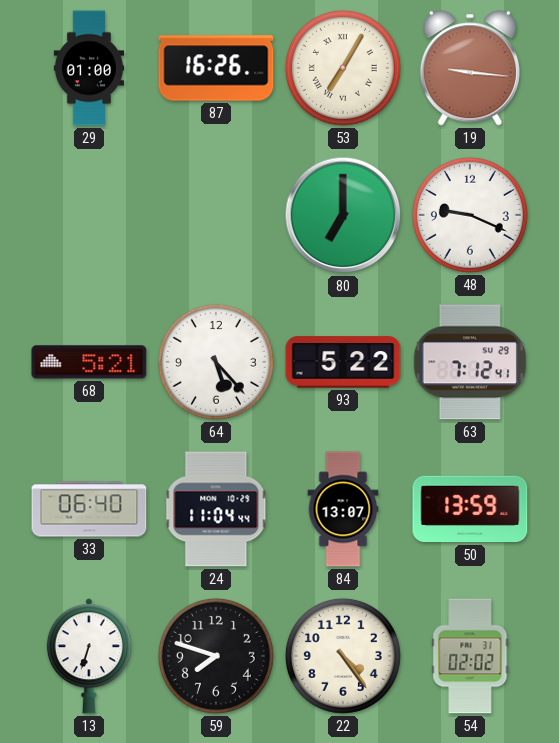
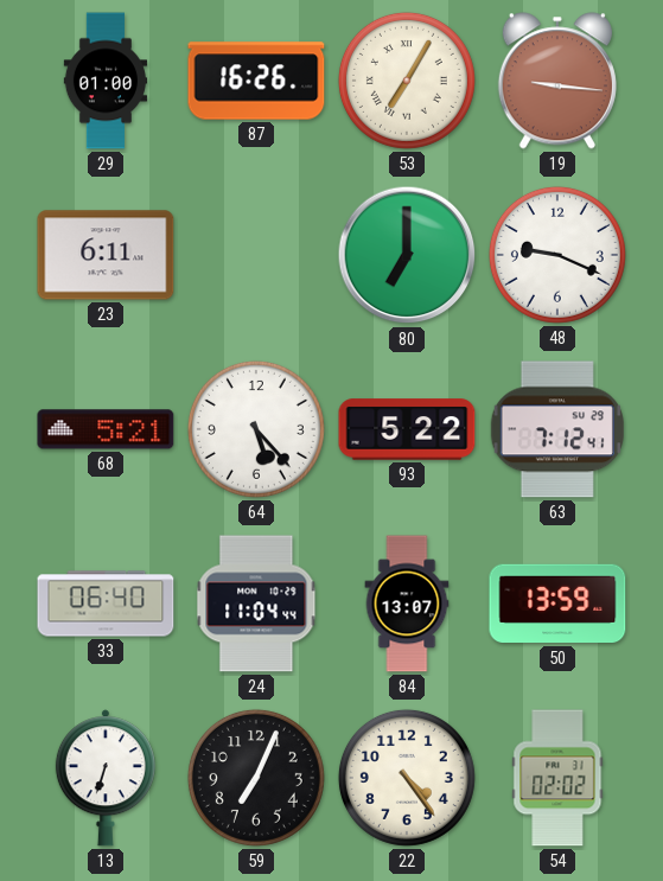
23: none -> 6:11 (106, 255)
59: 7:48 -> 7:04 (256, 778)
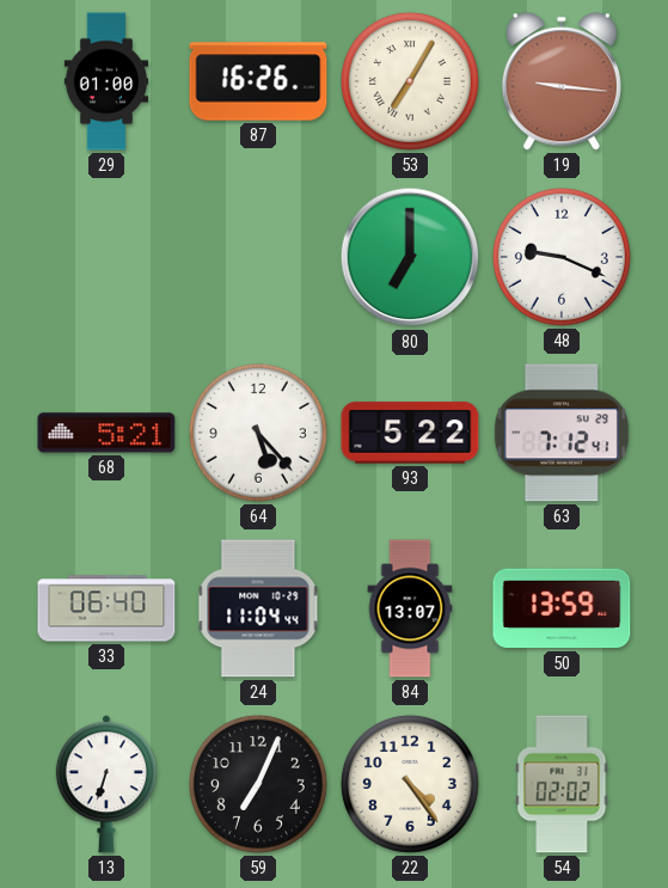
23: 6:11 -> none (106, 255)
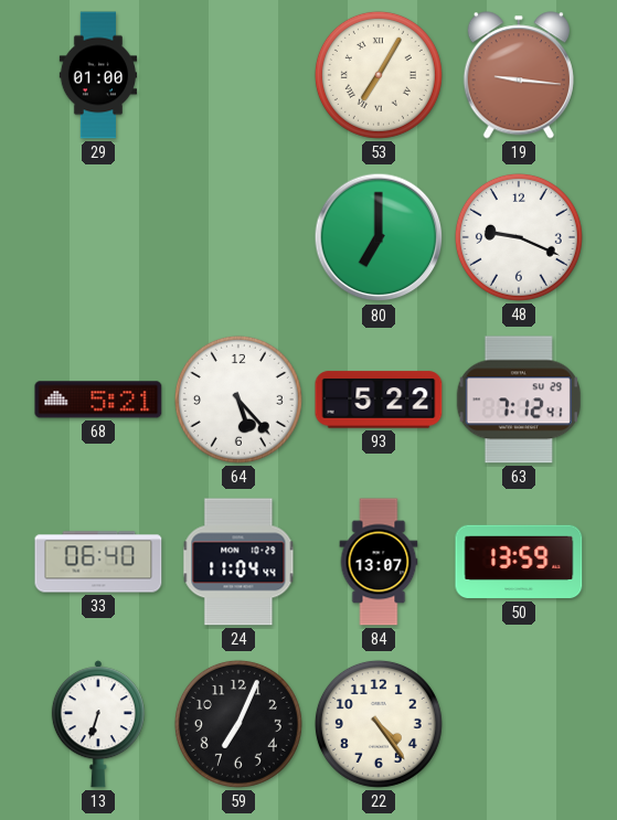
87: 16:26 -> none (258, 81)
54: 02:02 -> none (562, 784)
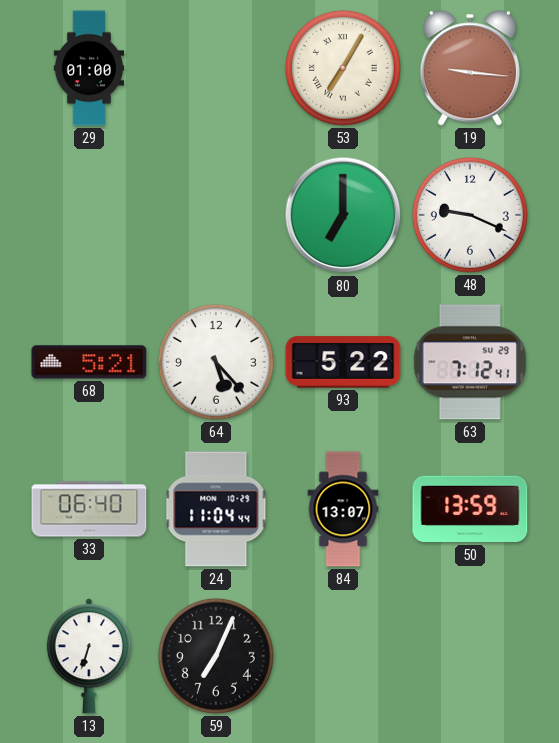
22: 4:24 -> none (379, 724)
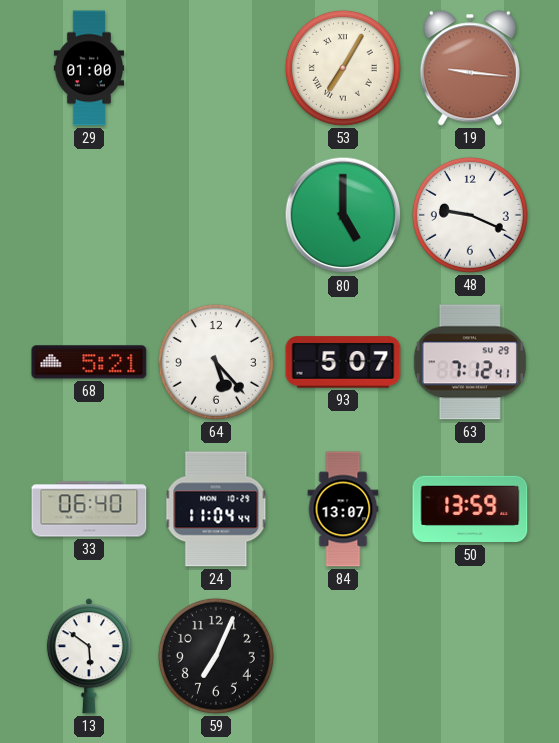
80: 7:00 -> 5:00 (343, 215)
93: 5:22 -> 5:07 (343, 362)
13: 6:33 -> 5:51 (89, 656)
